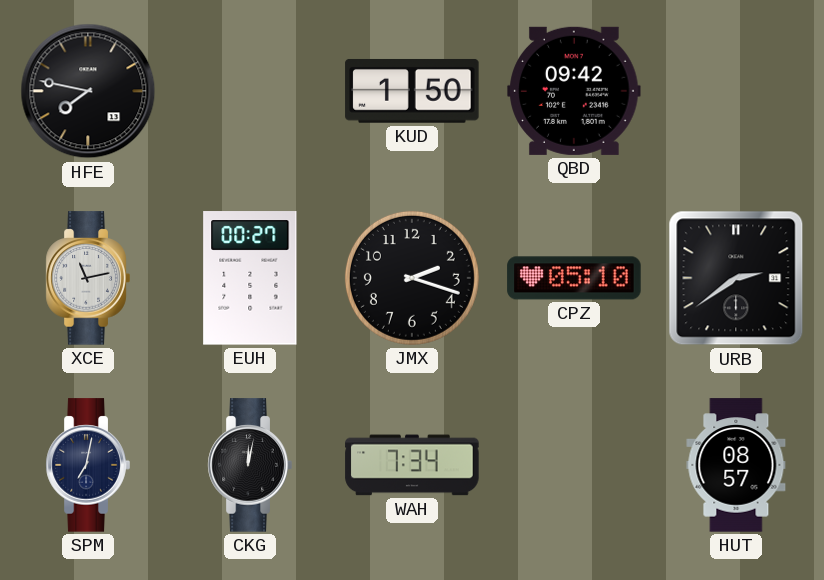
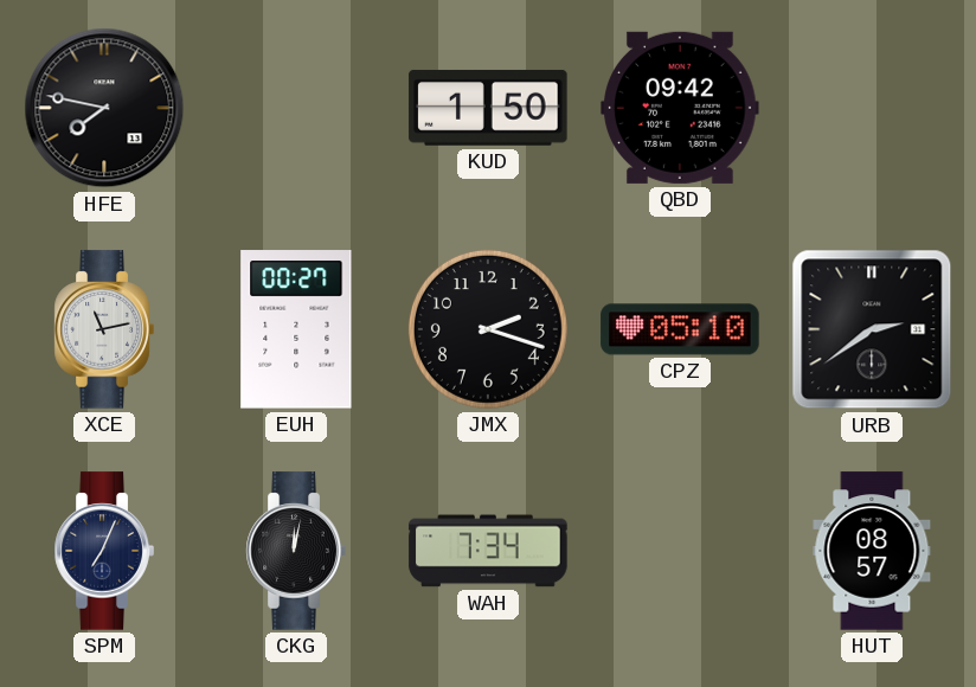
SPM: 7:02 -> 7:04 (104, 551)
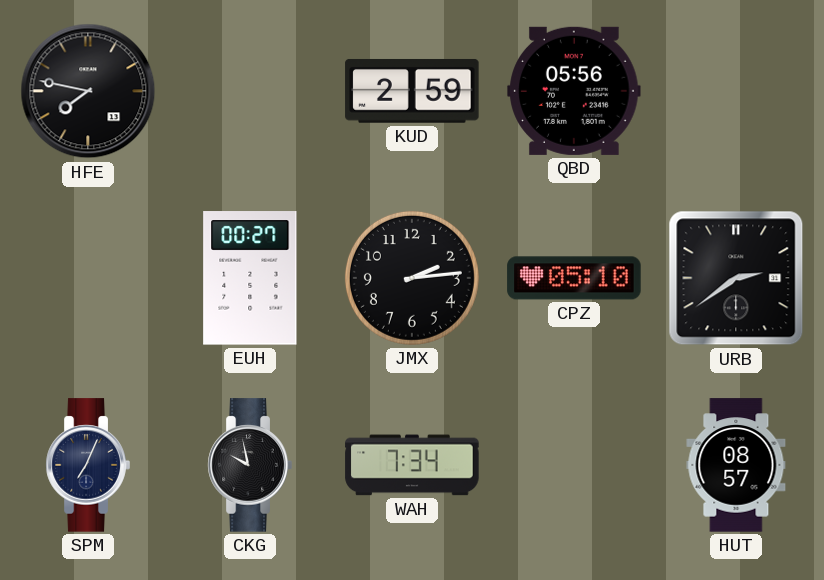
KUD: 1:50 -> 2:59 (412, 91)
QBD: 09:42 -> 05:56 (574, 91)
XCE: 11:13 -> none (104, 329)
JMX: 2:18 -> 2:14 (412, 278)
CKG: 12:02 -> 9:58 (250, 465)
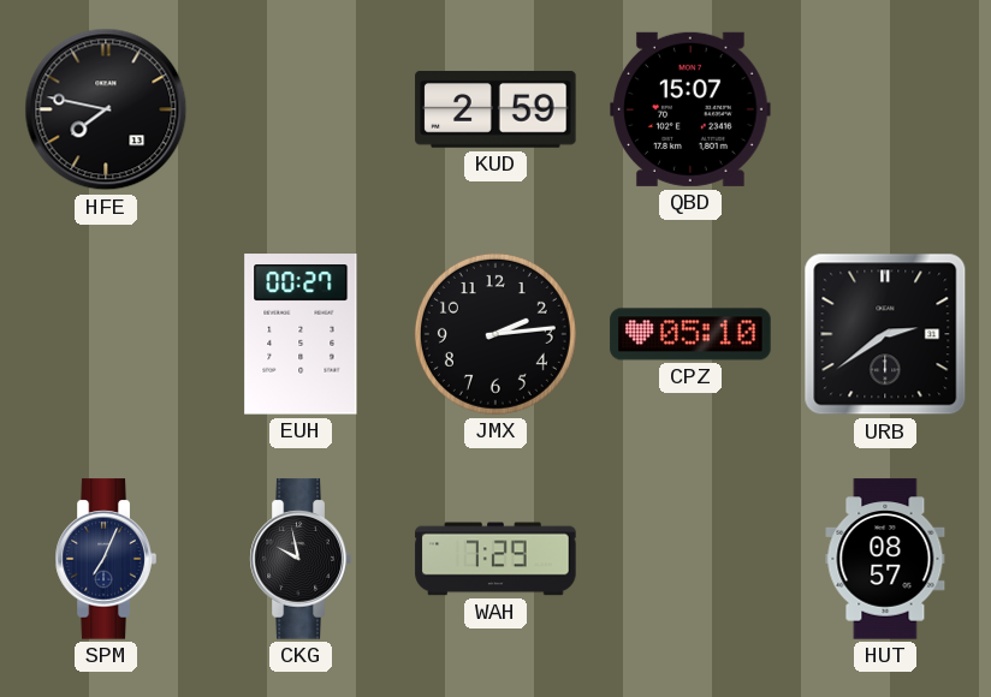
QBD: 05:56 -> 15:07 (690, 109)
WAH: 7:34 -> 7:29 (495, 559)
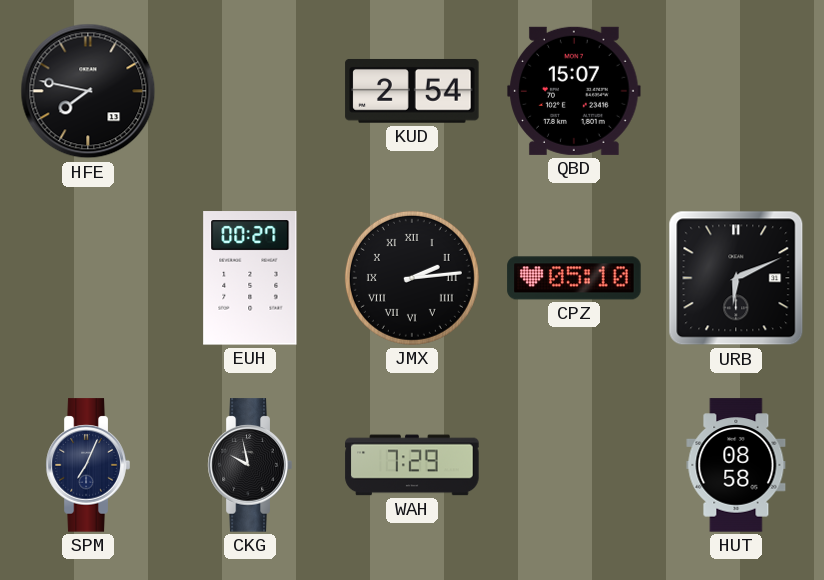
KUD: 2:59 -> 2:54 (412, 91)
JMX numerals: Arabic -> Roman (412, 278)
URB: 2:39 -> 6:11 (736, 278)
HUT: 08:57 -> 08:58 (736, 465)
